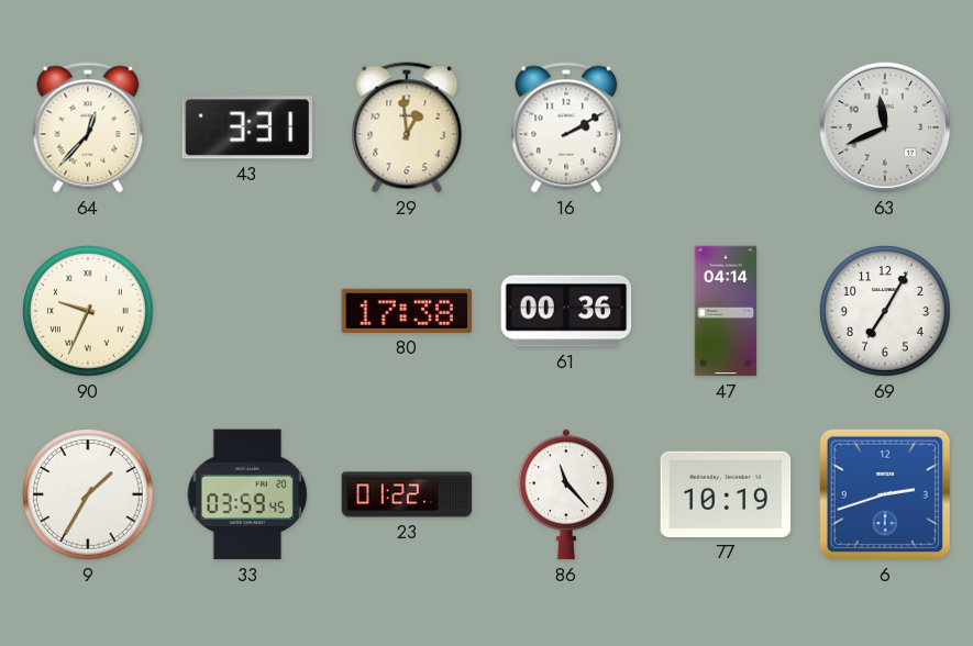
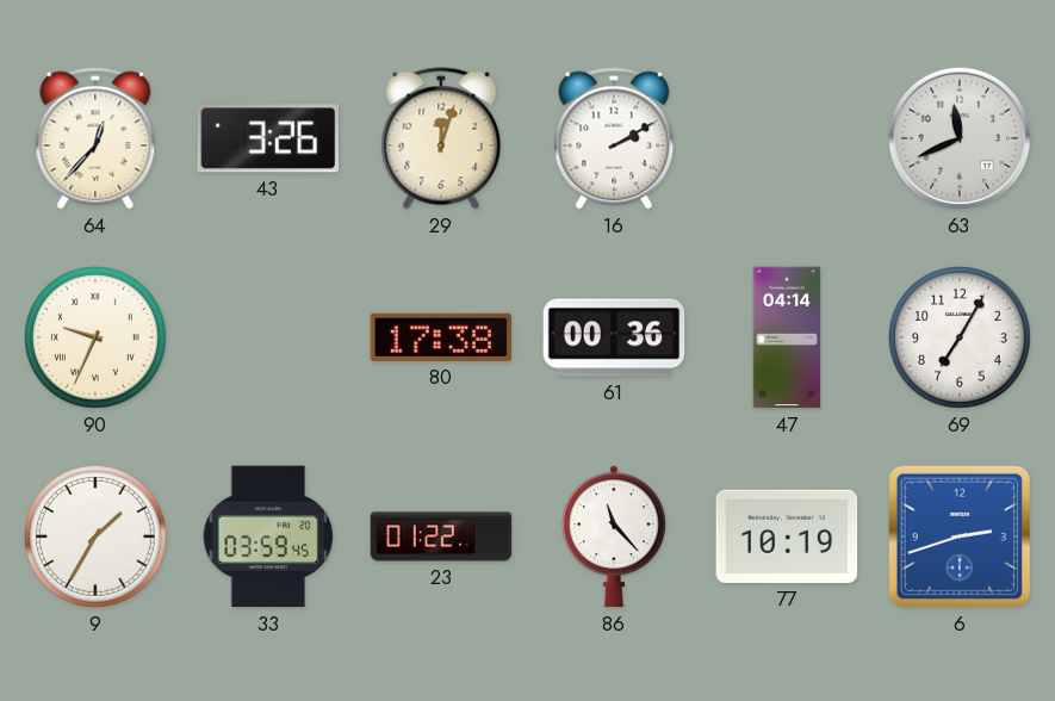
43: 3:31 -> 3:26 (268, 138)
29: 12:59 -> 12:03 (441, 138)
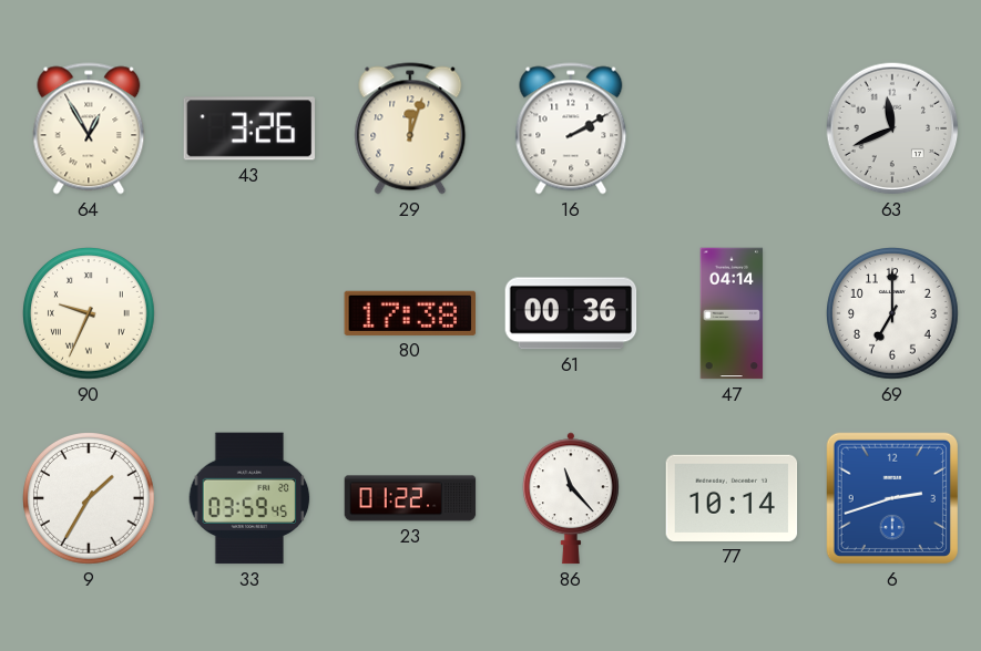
64: 12:37 -> 12:55 (89, 128)
69: 7:05 -> 7:00 (893, 314)
77: 10:19 -> 10:14 (732, 498)
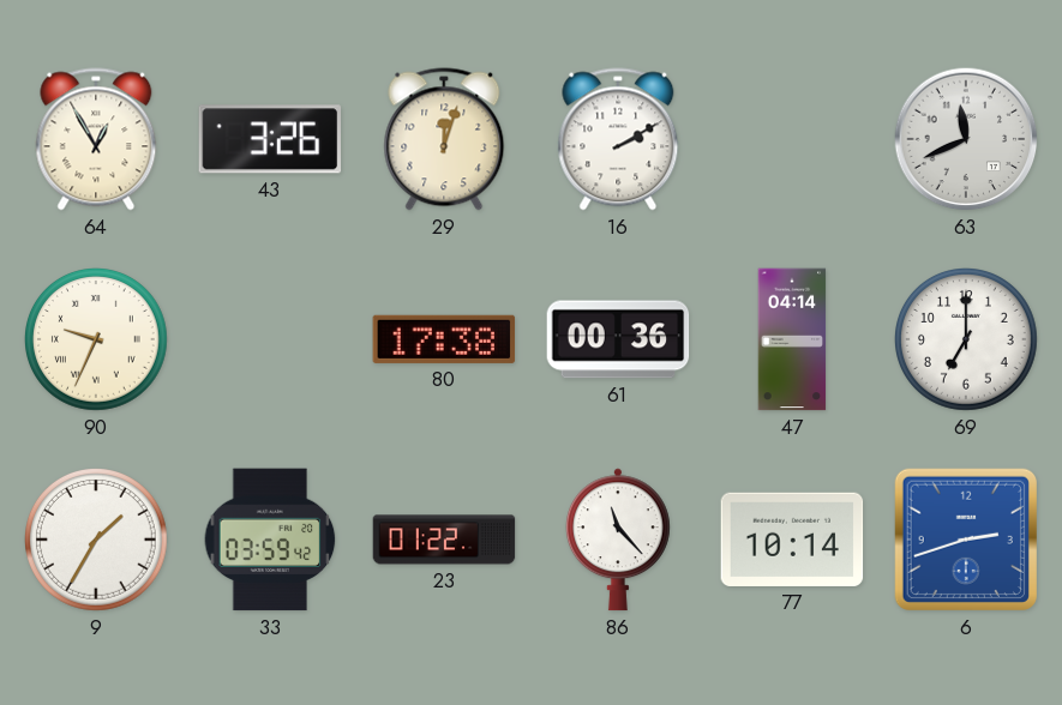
33: 03:59:45 -> 03:59:42 (270, 540)
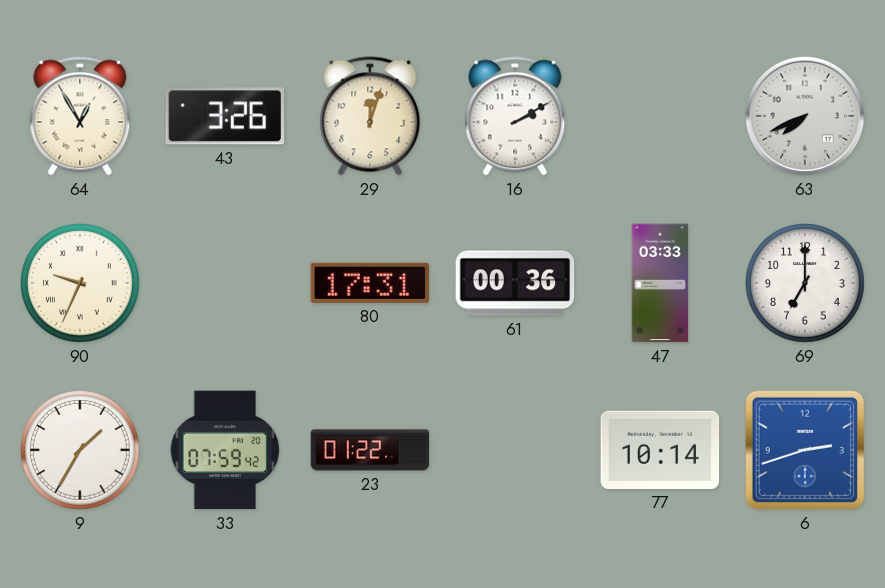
63: 11:41 -> 7:41 (805, 116)
80: 17:38 -> 17:31 (370, 283)
47: 04:14 -> 03:33 (660, 283)
33: 03:59 -> 07:59 (225, 450)
86: 11:23 -> none (618, 540)
